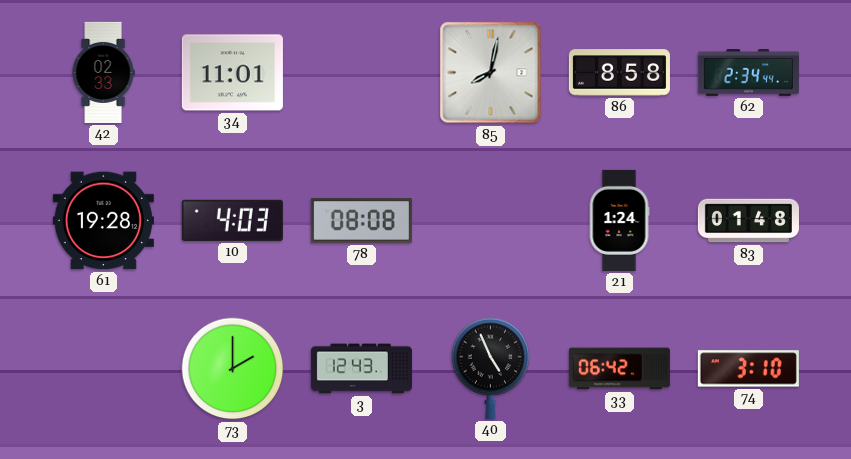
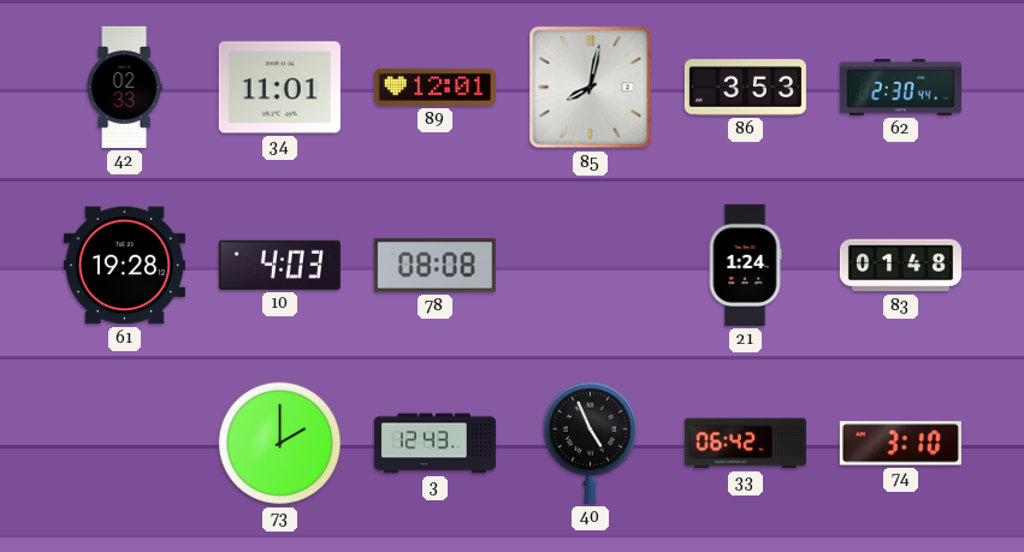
89: none -> 12:01 (434, 87)
86: 8:58 -> 3:53 (745, 88)
62: 2:34 -> 2:30 (900, 88)
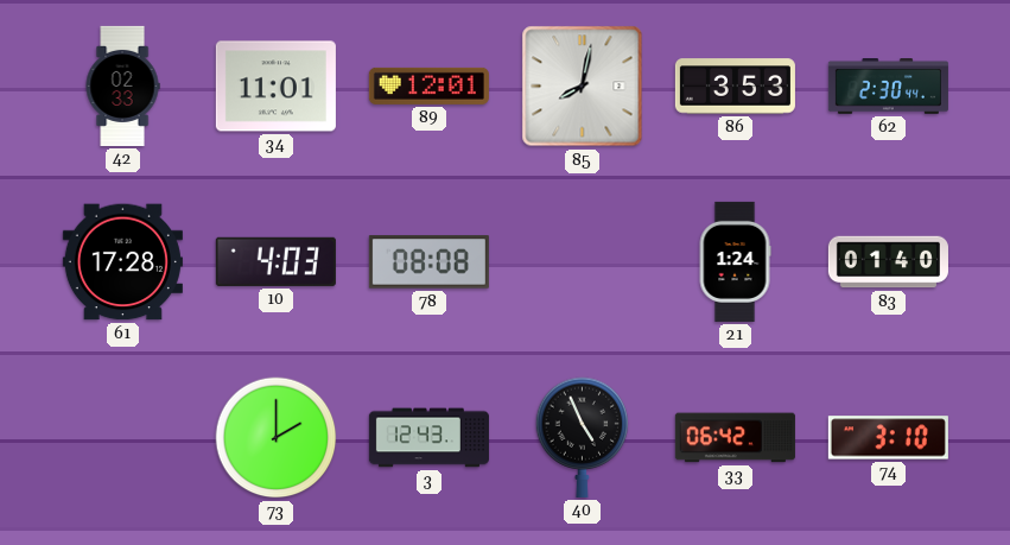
61: 19:28 -> 17:28 (122, 262)
83: 01:48 -> 01:40 (888, 262)
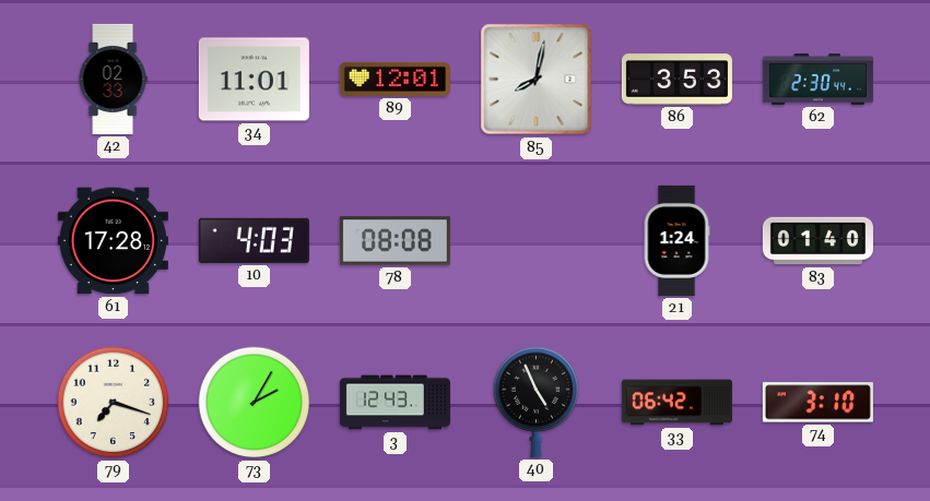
79: none -> 7:18 (114, 403)
73: 2:00 -> 2:05 (255, 403)
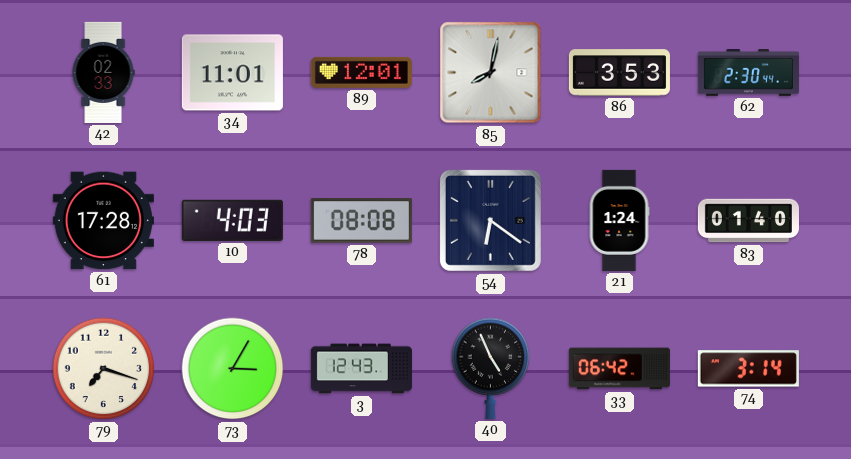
54: none -> 6:21 (490, 220)
73: 2:05 -> 3:05 (233, 369)
74: 3:10 -> 3:14 (748, 369)
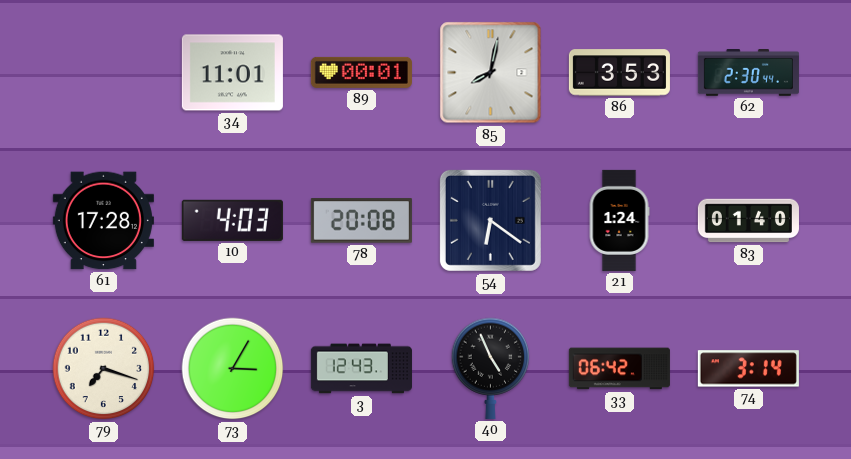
42: 02:33 -> none (103, 72)
89: 12:01 -> 00:01 (361, 72)
78: 08:08 -> 20:08 (361, 221)
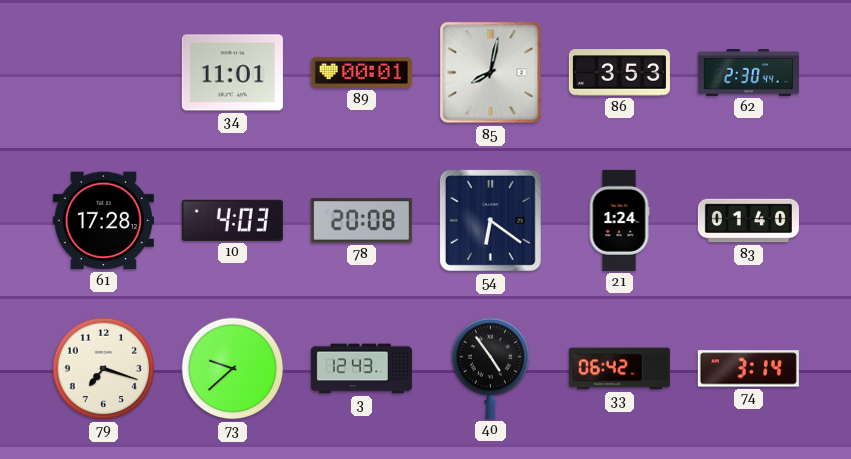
73: 3:05 -> 9:38 (233, 369)
40: 4:56 -> 4:54 (491, 368)
